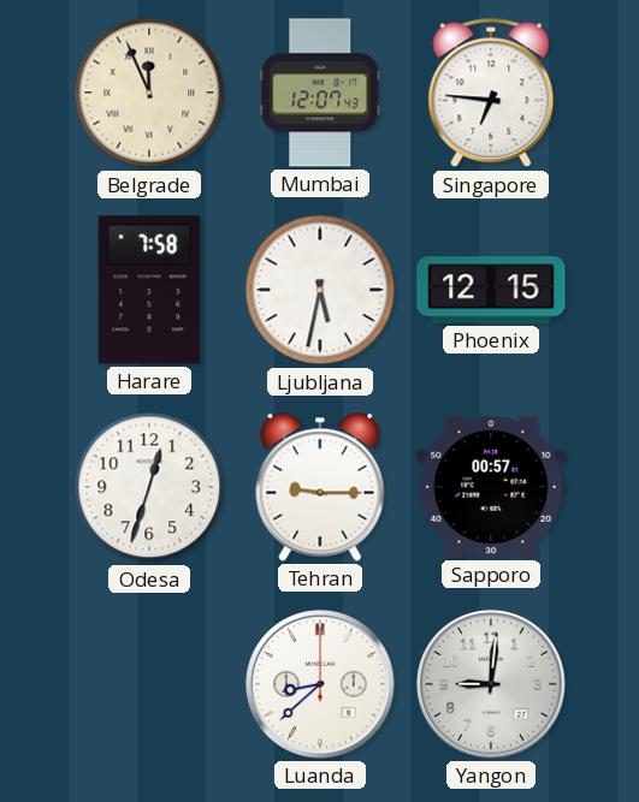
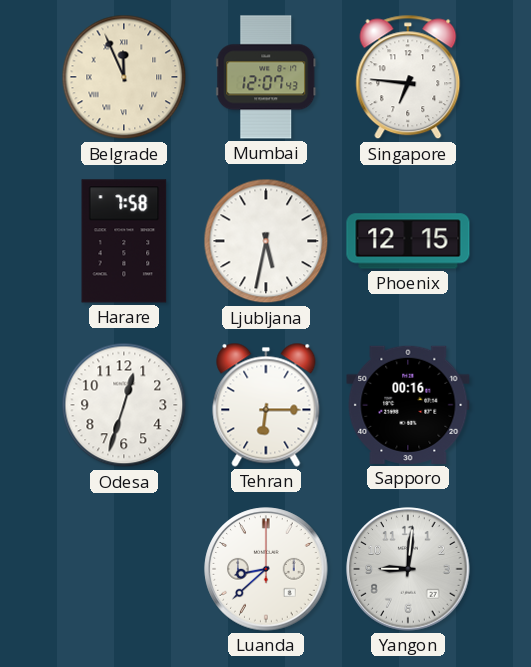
Tehran: 9:15 -> 6:15 (266, 405)
Sapporo: 00:57 -> 00:16 (408, 405)
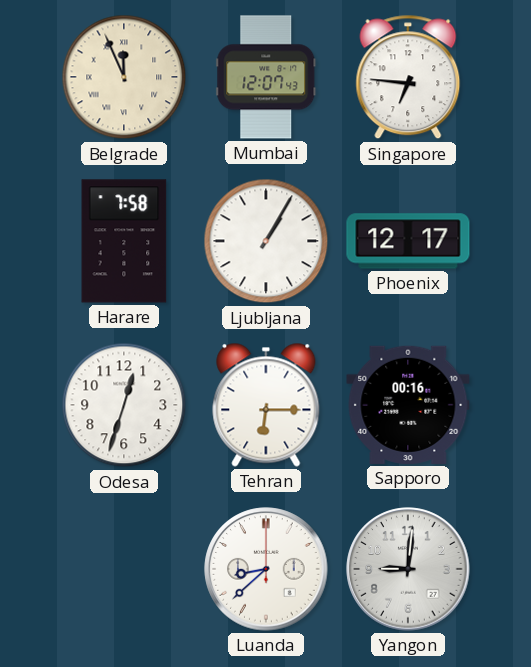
Ljubljana: 5:32 -> 1:05 (266, 241)
Phoenix: 12:15 -> 12:17 (408, 241)
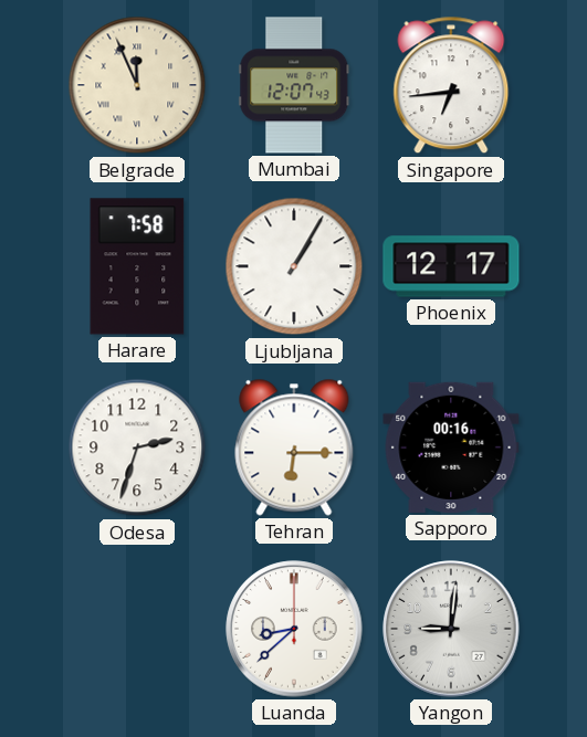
Singapore: 6:46 -> 6:44 (451, 85)
Odesa: 12:33 -> 2:33 (137, 448)
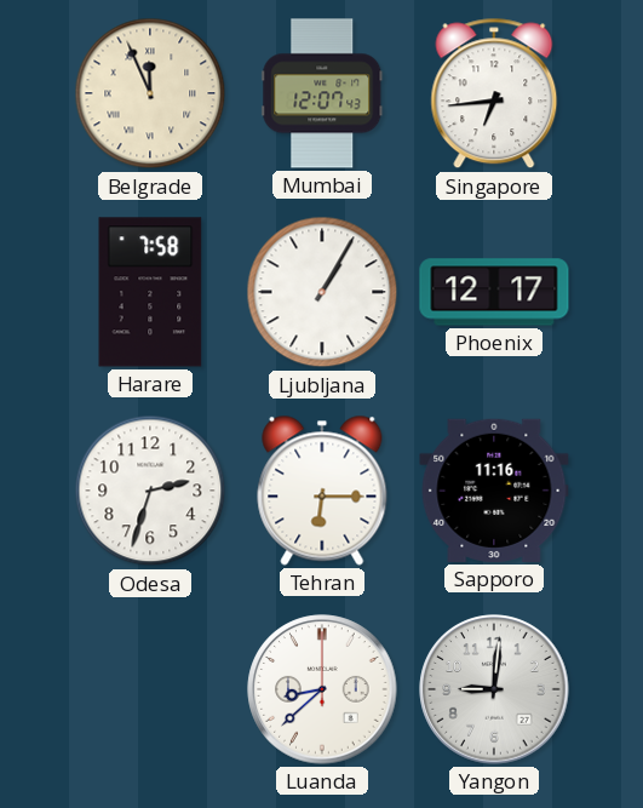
Sapporo: 00:16 -> 11:16 (494, 491)
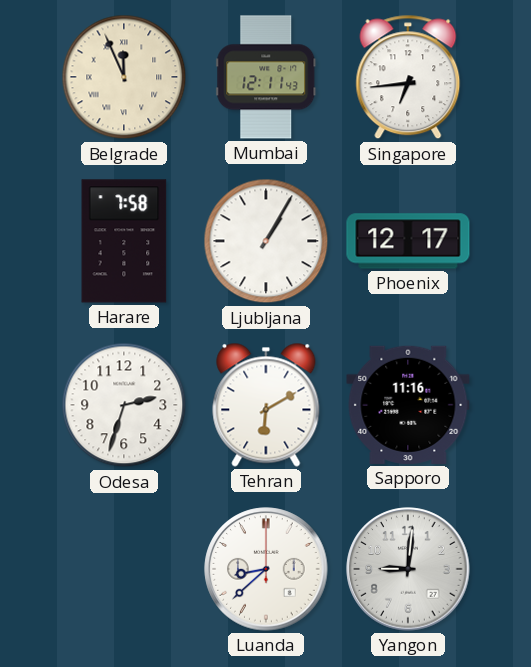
Mumbai: 12:07 -> 12:11 (266, 77)
Tehran: 6:15 -> 6:10 (266, 405)
